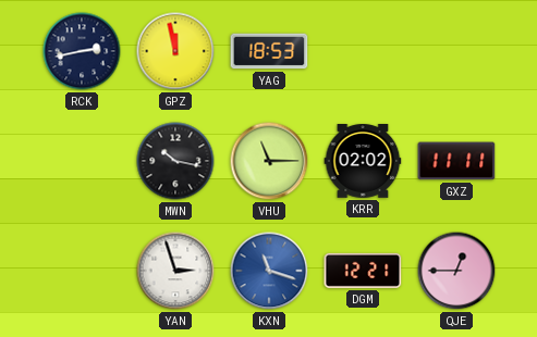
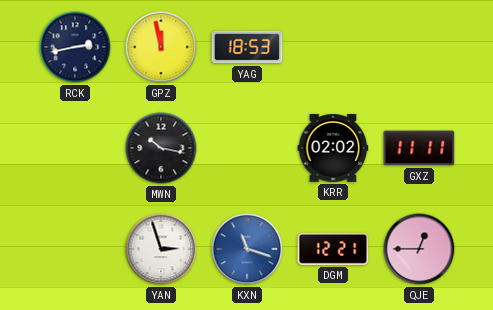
VHU: 11:15 -> none (269, 161)
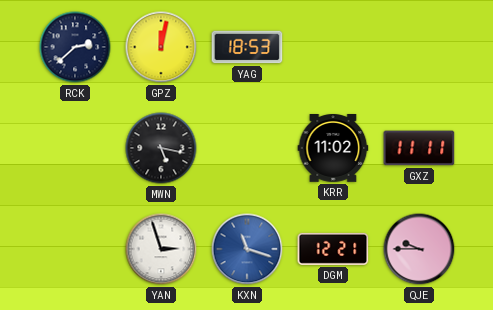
RCK: 2:43 -> 2:38 (75, 47)
GPZ: 11:58 -> 12:02 (161, 47)
MWN: 10:17 -> 5:17 (161, 148)
KRR: 02:02 -> 11:02 (333, 149)
QJE: 12:45 -> 9:45 (419, 249)
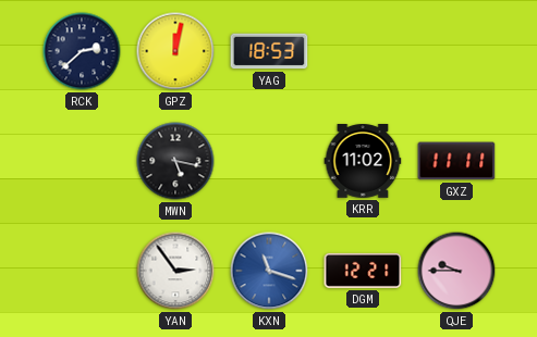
YAN: 2:57 -> 2:54 (175, 271)
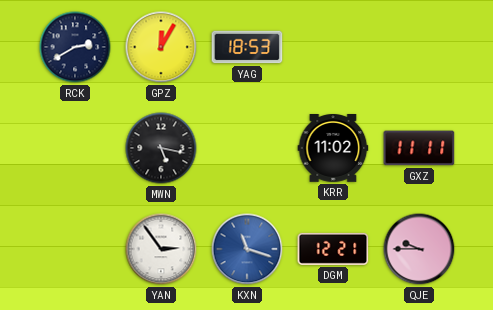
RCK: 2:38 -> 2:40 (75, 47)
GPZ: 12:02 -> 12:05 (161, 47)
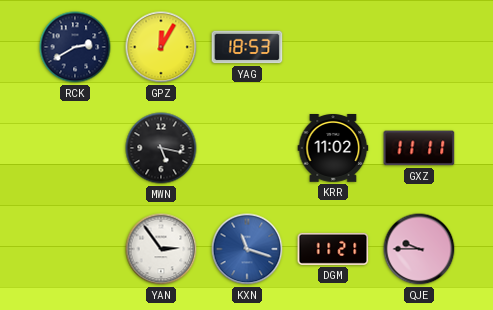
DGM: 12:21 -> 11:21 (333, 249)
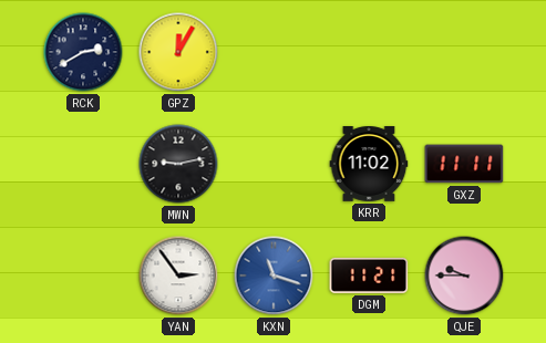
YAG: 18:53 -> none (247, 47)
MWN: 5:17 -> 9:13 (178, 164)
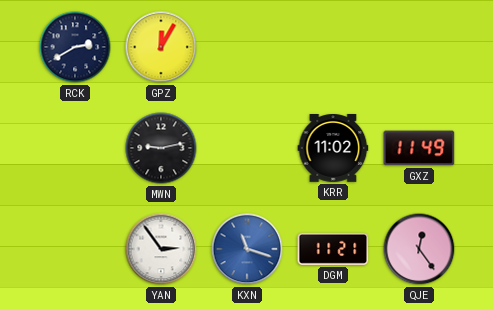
GXZ: 11:11 -> 11:49 (419, 148)
QJE: 9:45 -> 12:24 (419, 249)
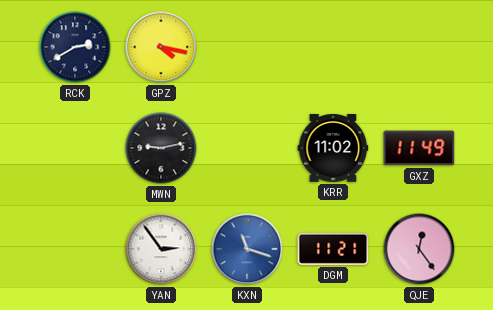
GPZ: 12:05 -> 4:17 (161, 47)
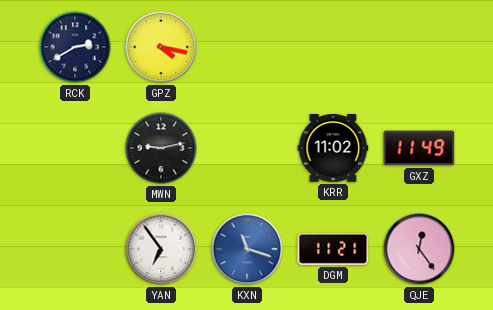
YAN: 2:54 -> 6:54 (161, 249)
